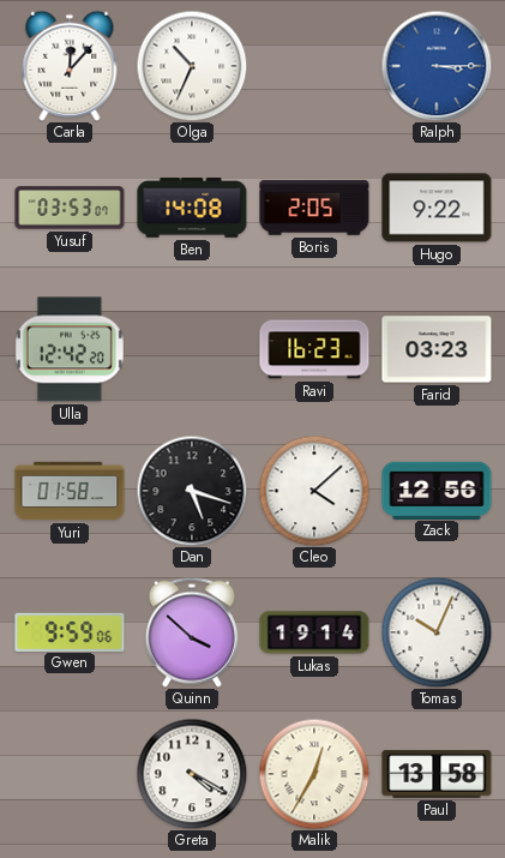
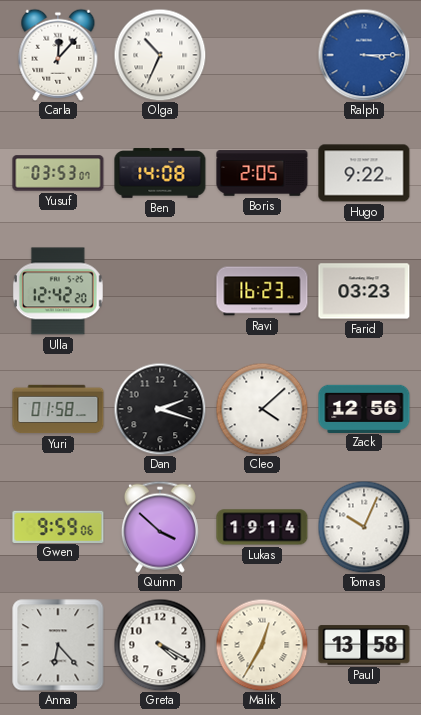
Dan: 5:18 -> 2:18 (160, 409)
Anna: none -> 6:23 (58, 645)
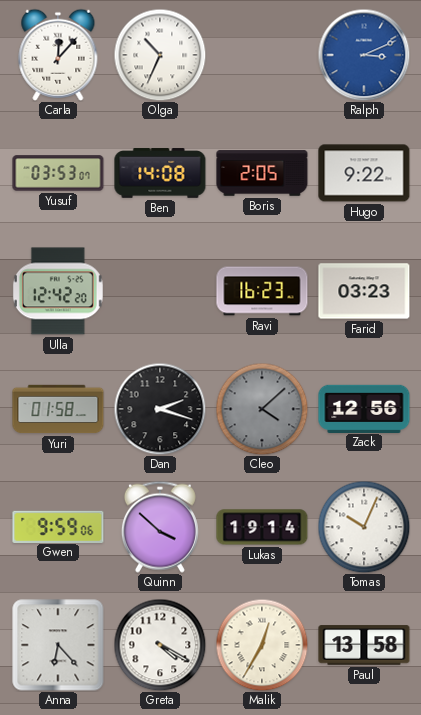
Ralph: 3:15 -> 3:11 (364, 55)
Cleo dial: white -> grey (262, 409)
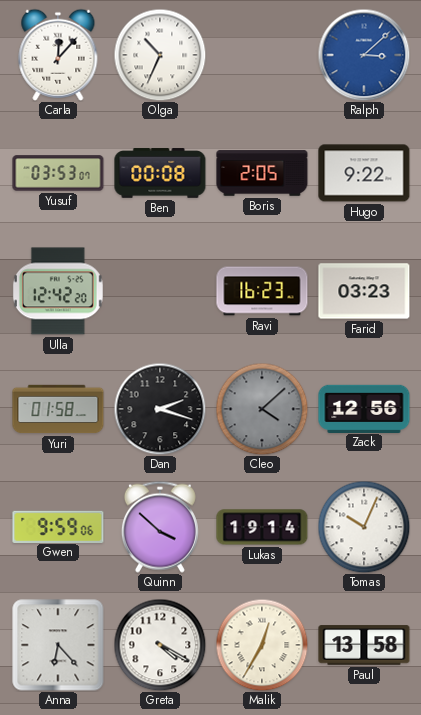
Ralph: 3:11 -> 3:08 (364, 55)
Ben: 14:08 -> 00:08 (160, 173)
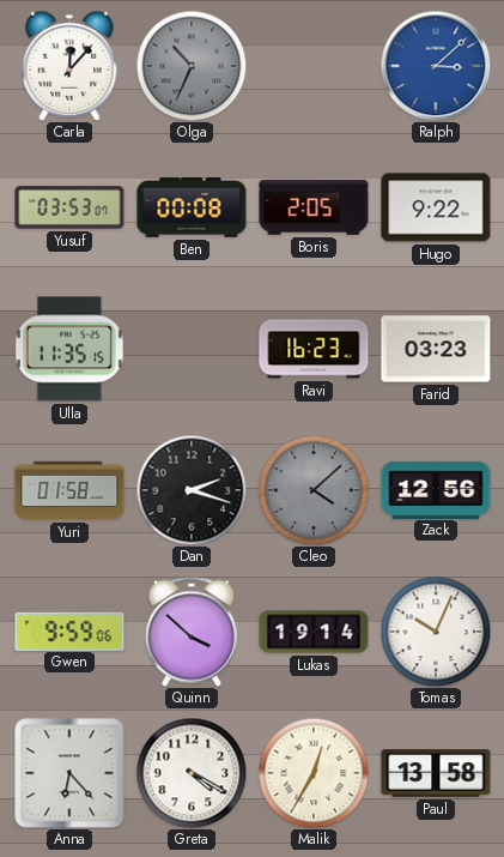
Olga dial: white -> grey (192, 66)
Ulla: 12:42 -> 11:35 (69, 349)
